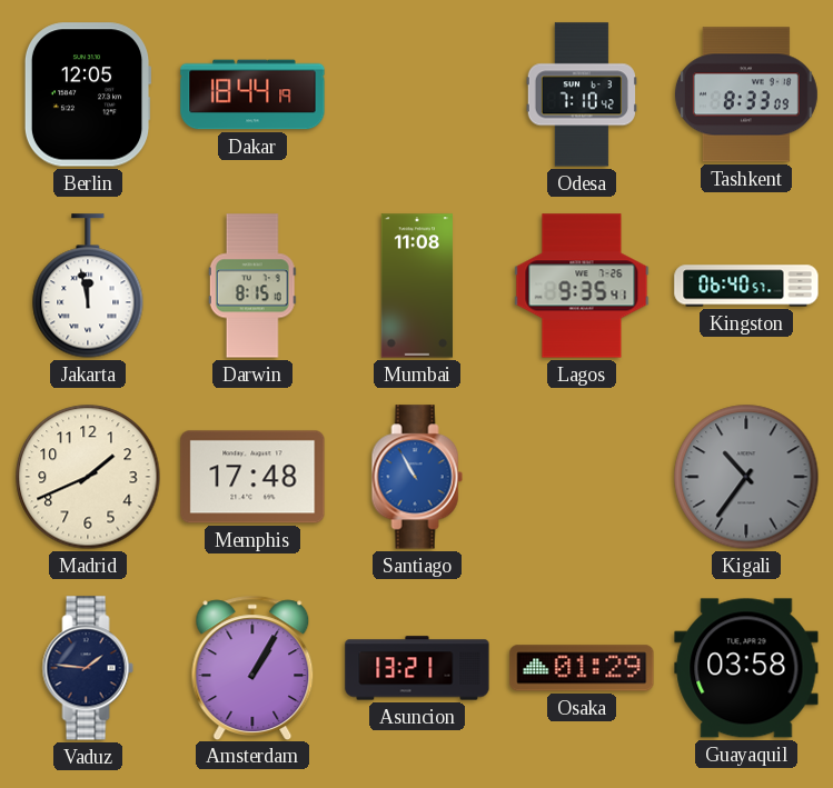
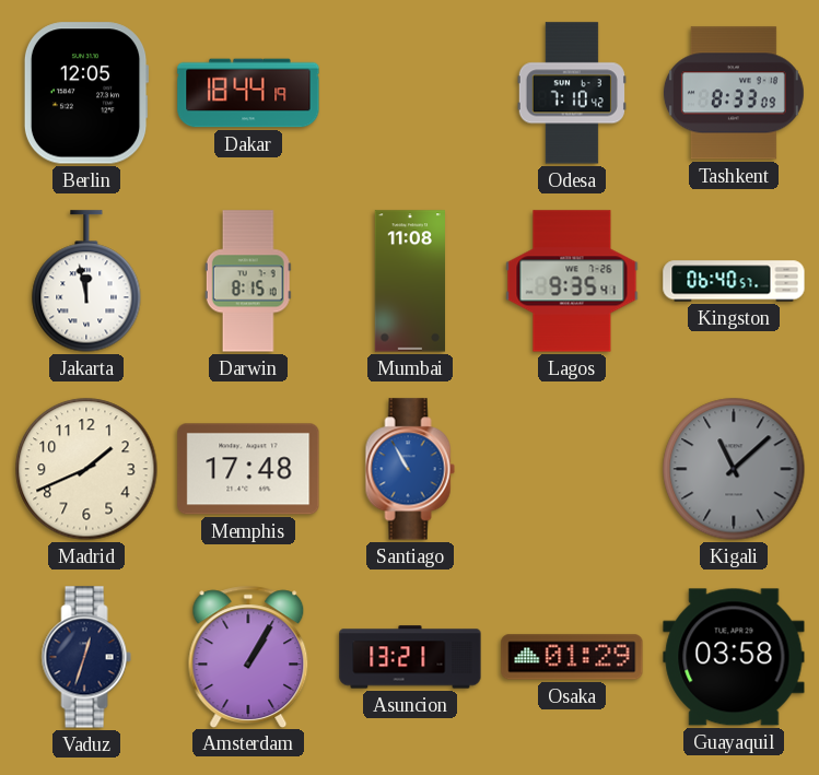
Kigali: 10:36 -> 11:08 (734, 469)
Vaduz: 1:46 -> 12:33 (86, 657)
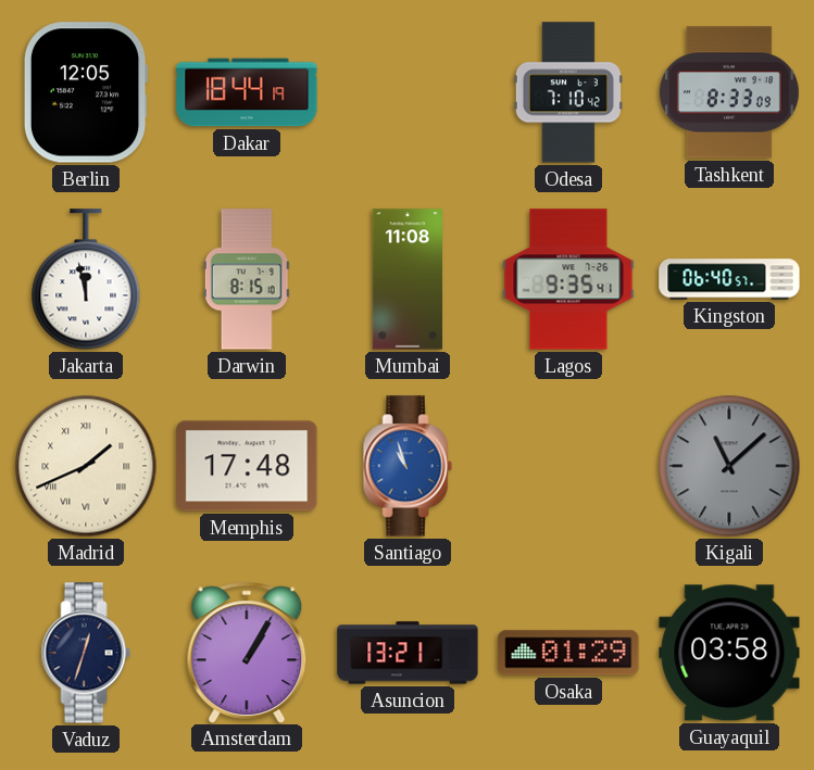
Madrid numerals: Arabic -> Roman (86, 466)
Santiago: 10:55 -> 10:57 (408, 466)
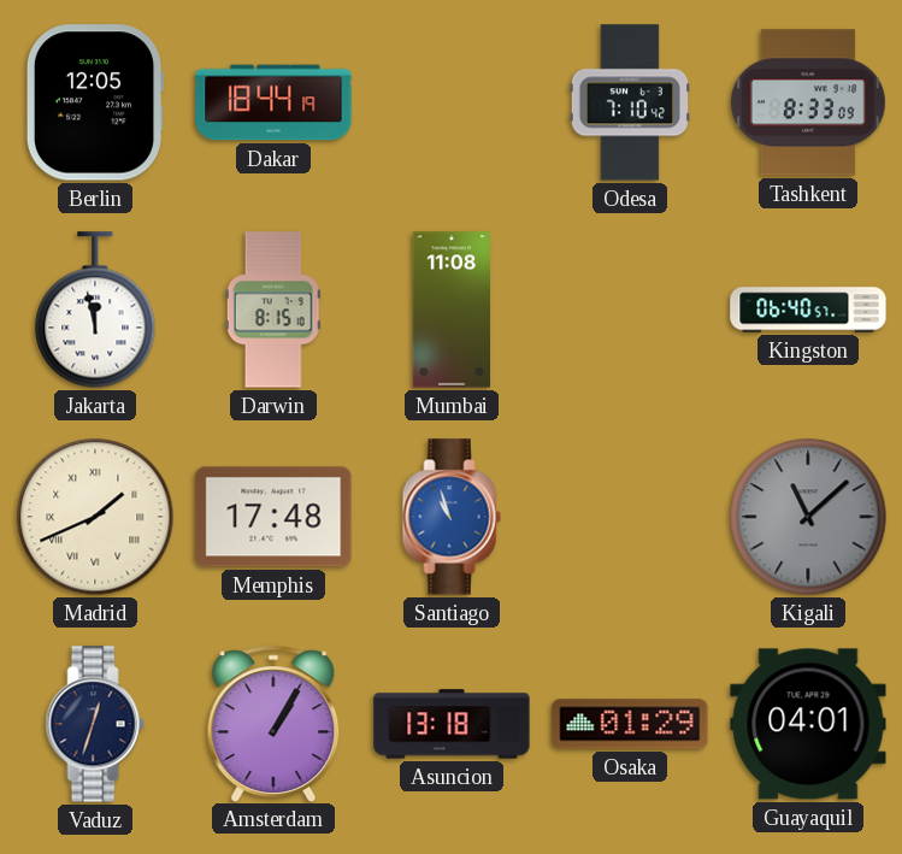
Lagos: 9:35 -> none (568, 279)
Asuncion: 13:21 -> 13:18 (452, 724)
Guayaquil: 03:58 -> 04:01 (808, 724)
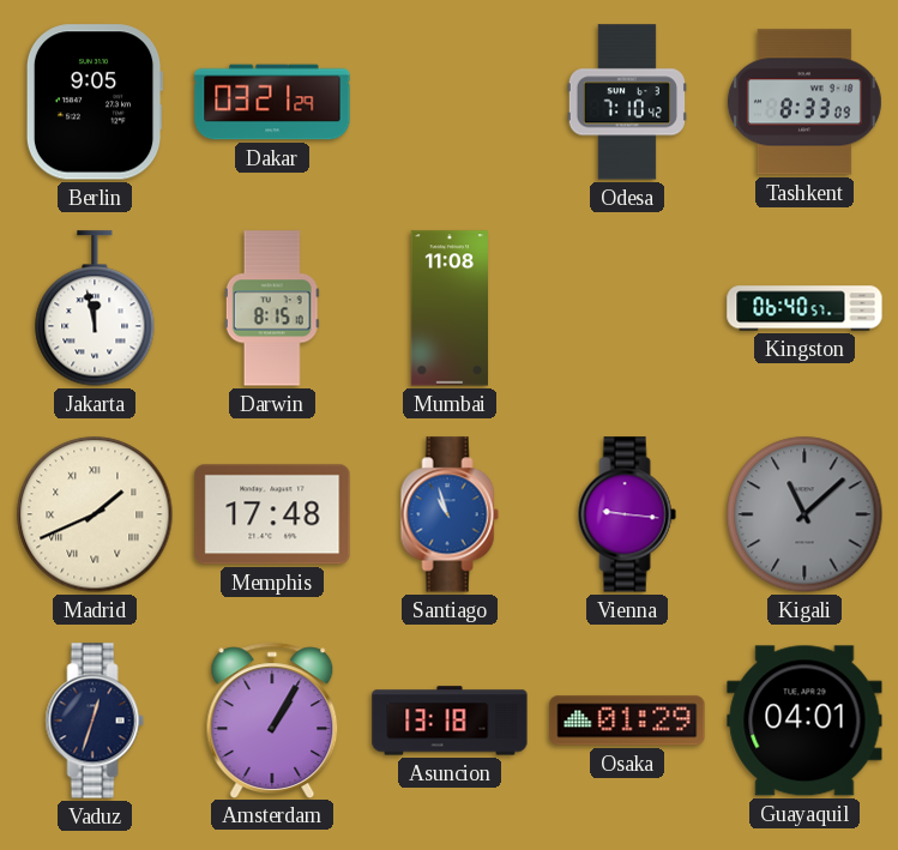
Berlin: 12:05 -> 9:05 (95, 102)
Dakar: 18:44 -> 03:21 (272, 102)
Vienna: none -> 9:16 (627, 514)
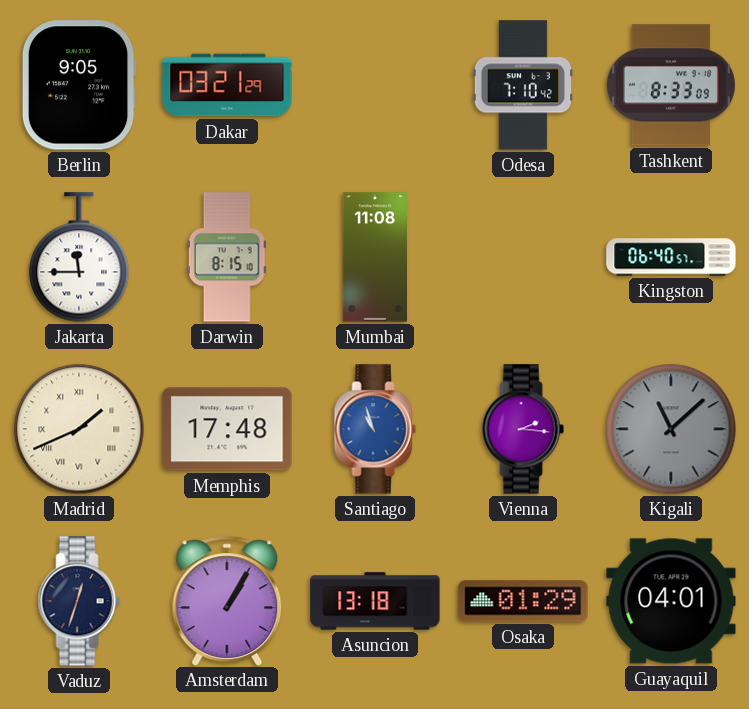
Jakarta: 11:58 -> 11:45 (79, 257)
Vienna: 9:16 -> 2:16 (523, 429)
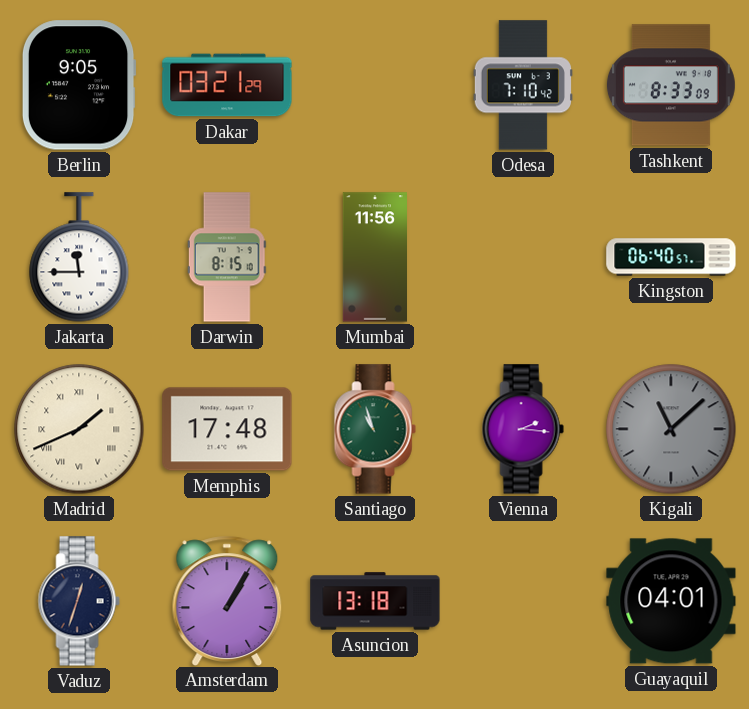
Mumbai: 11:08 -> 11:56 (375, 257)
Santiago dial: blue -> green (375, 429)
Osaka: 01:29 -> none (523, 601)
